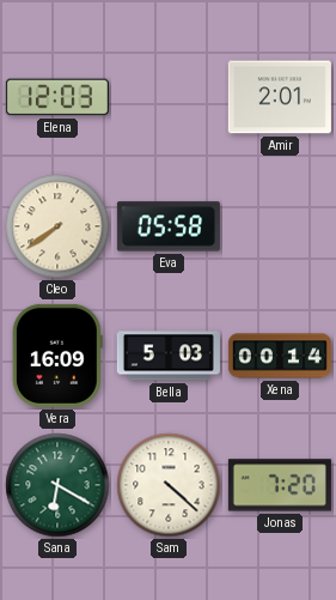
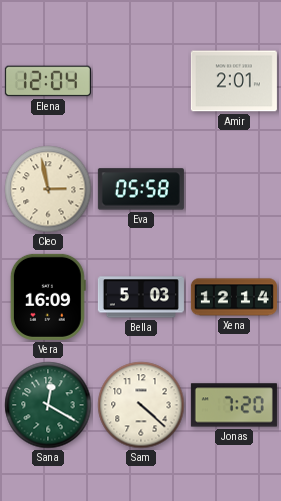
Elena: 12:03 -> 12:04 (48, 81)
Cleo: 7:39 -> 2:58 (48, 189)
Xena: 00:14 -> 12:14 (234, 297)
Sana: 6:20 -> 12:20 (48, 405)
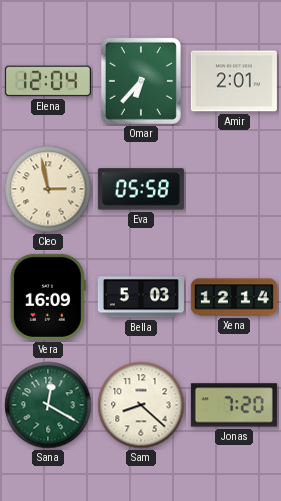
Omar: none -> 6:37 (141, 81)
Sam: 4:22 -> 8:22 (141, 405)
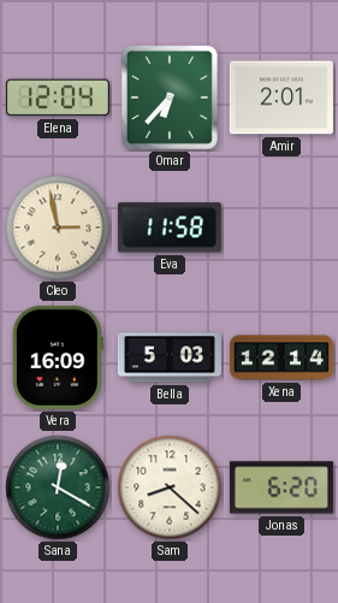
Eva: 05:58 -> 11:58 (170, 227)
Jonas: 7:20 -> 6:20 (281, 487)
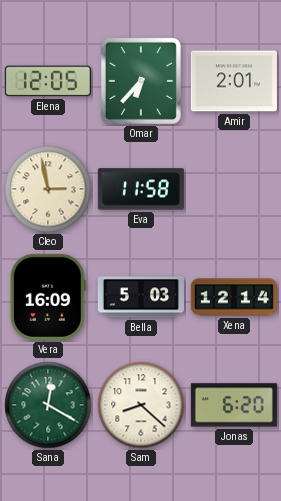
Elena: 12:04 -> 12:05 (48, 81)
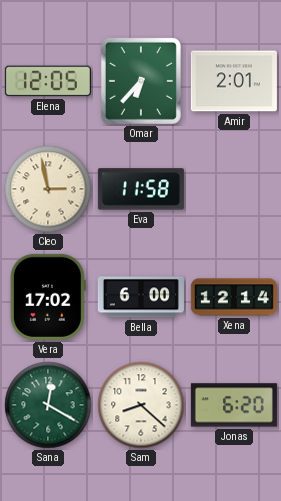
Vera: 16:09 -> 17:02 (48, 297)
Bella: 5:03 -> 6:00 (141, 297)
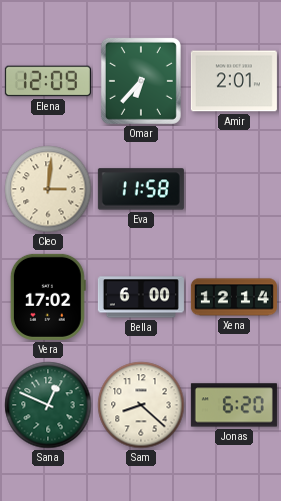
Elena: 12:05 -> 12:09 (48, 81)
Cleo: 2:58 -> 3:01 (48, 189)
Sana: 12:20 -> 12:49 (48, 405)
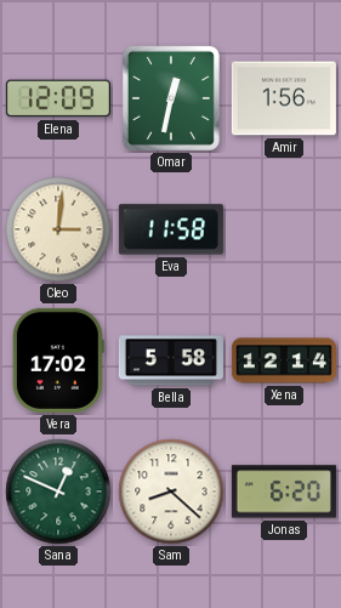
Omar: 6:37 -> 12:32 (171, 98)
Amir: 2:01 -> 1:56 (284, 98)
Bella: 6:00 -> 5:58 (171, 360)
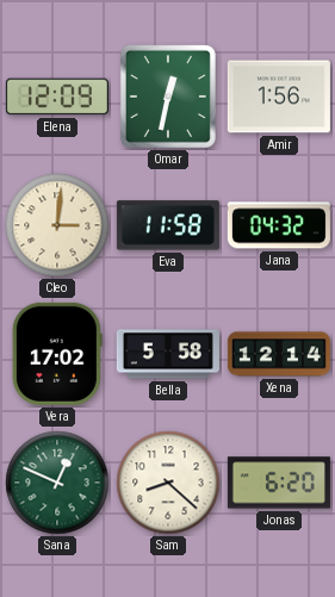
Jana: none -> 04:32 (279, 225)
